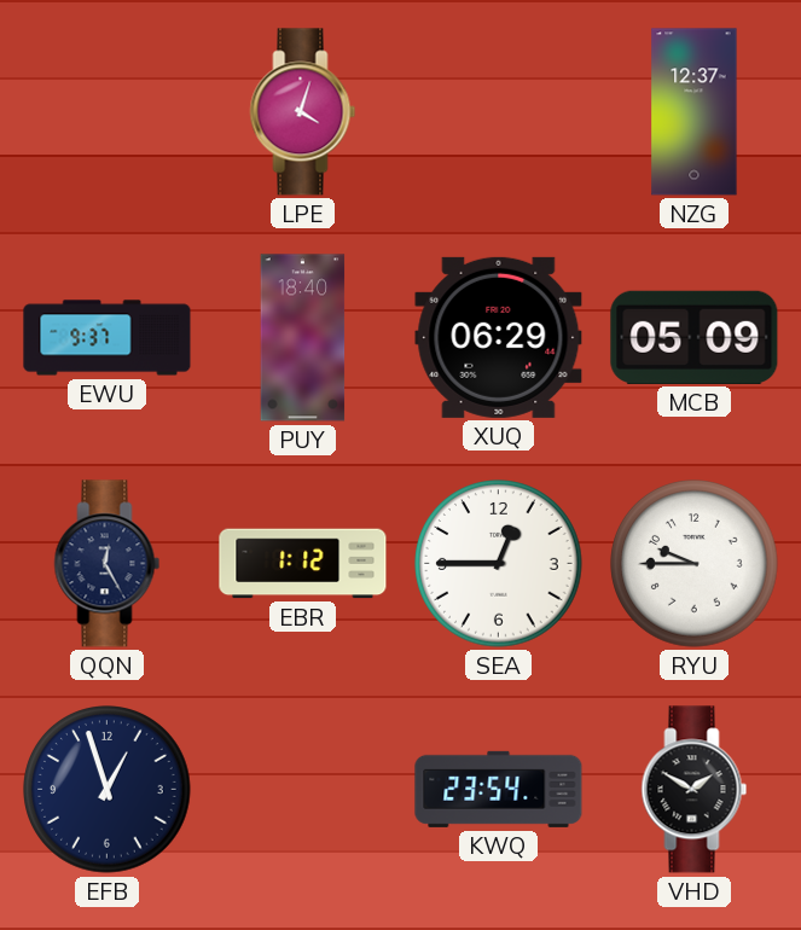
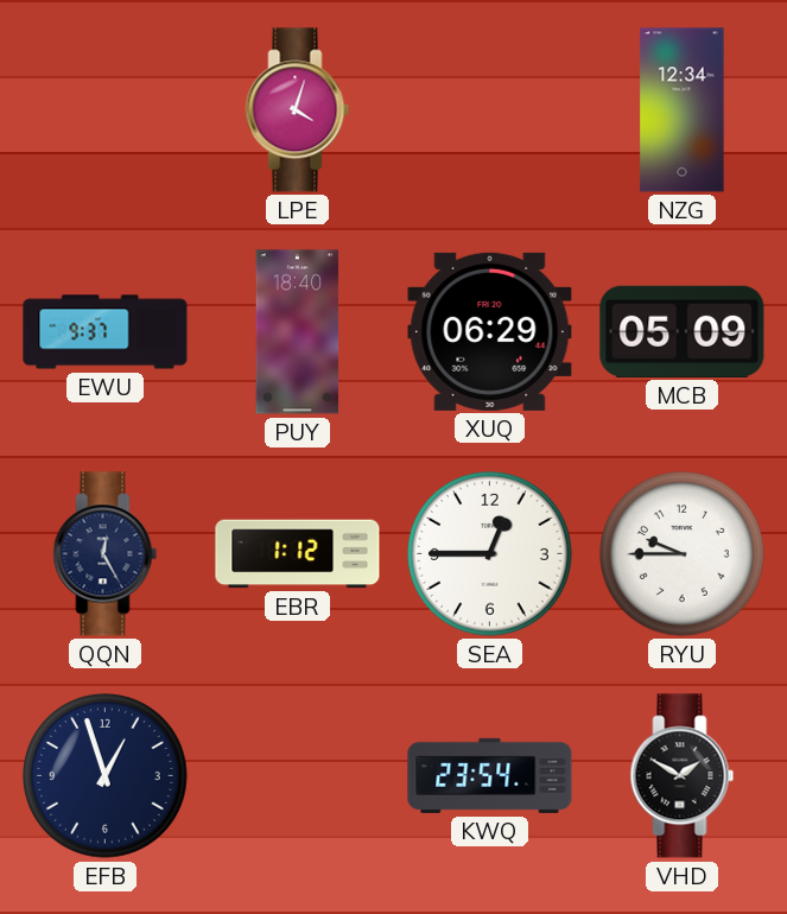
NZG: 12:37 -> 12:34 (683, 110)
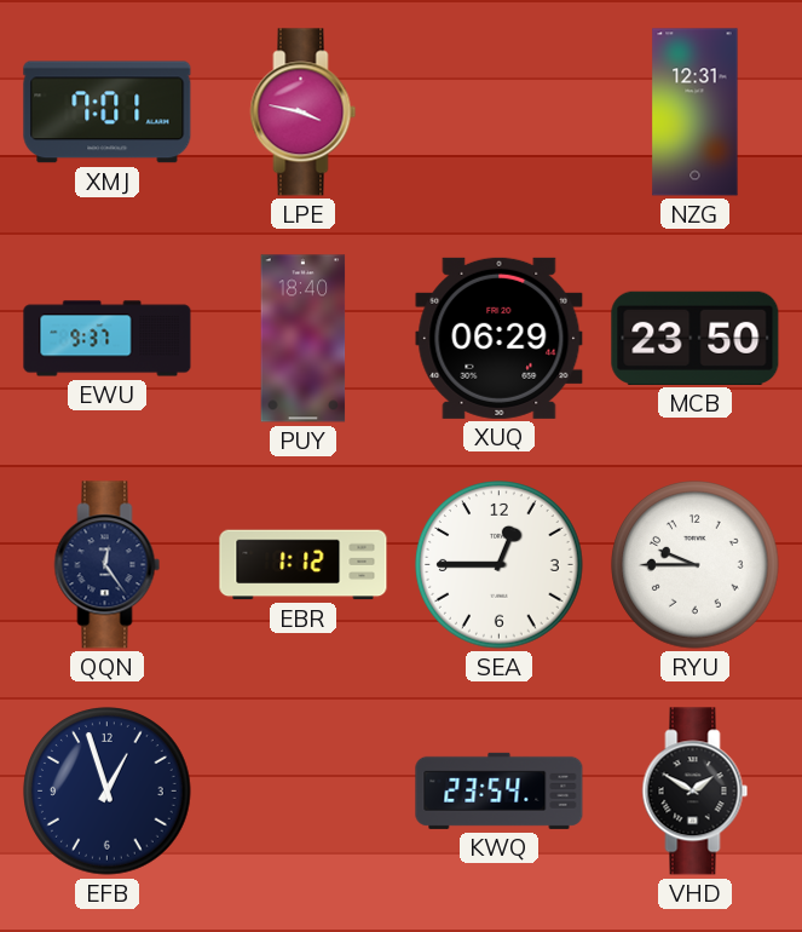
XMJ: none -> 7:01 (108, 113)
LPE: 4:03 -> 3:47 (304, 113)
NZG: 12:34 -> 12:31 (696, 113)
MCB: 05:09 -> 23:50 (696, 338)
QQN: 12:25 -> 12:24 (108, 565)
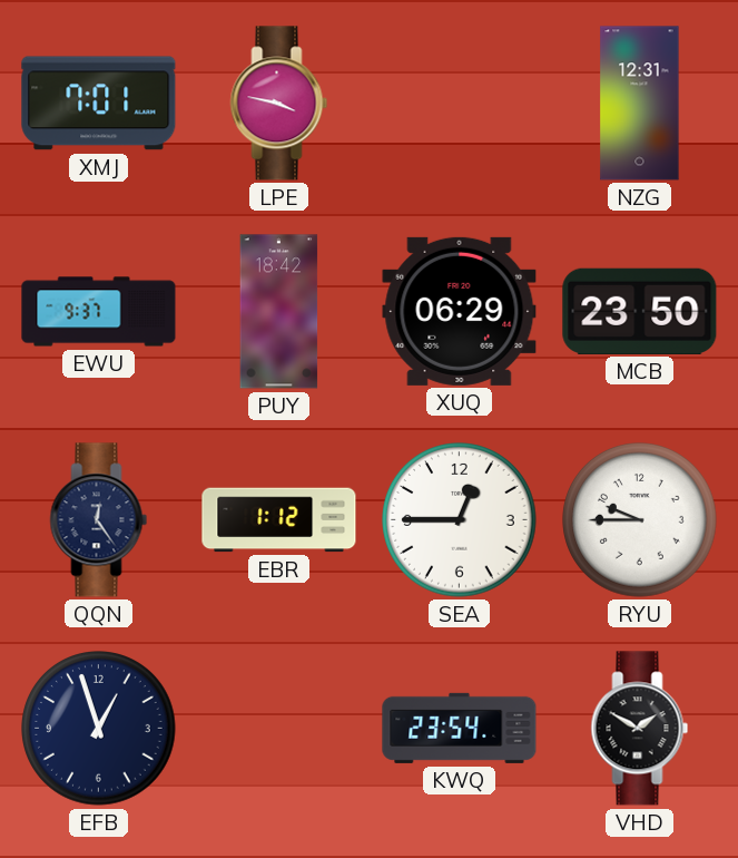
PUY: 18:40 -> 18:42 (279, 312)
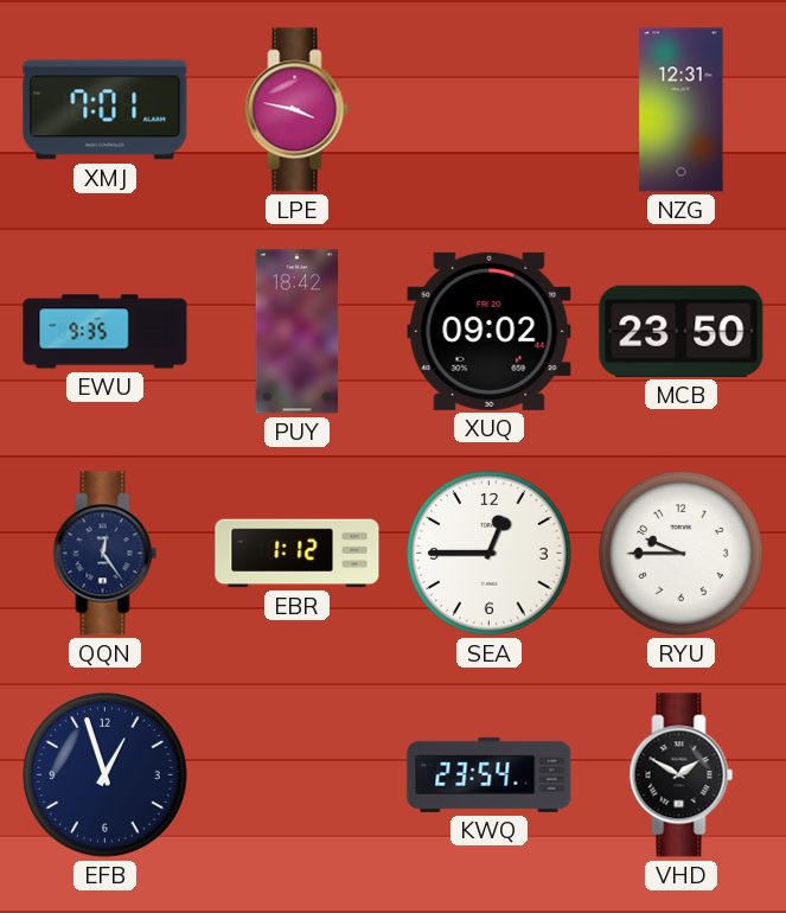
EWU: 9:37 -> 9:35 (106, 332)
XUQ: 06:29 -> 09:02 (490, 331)
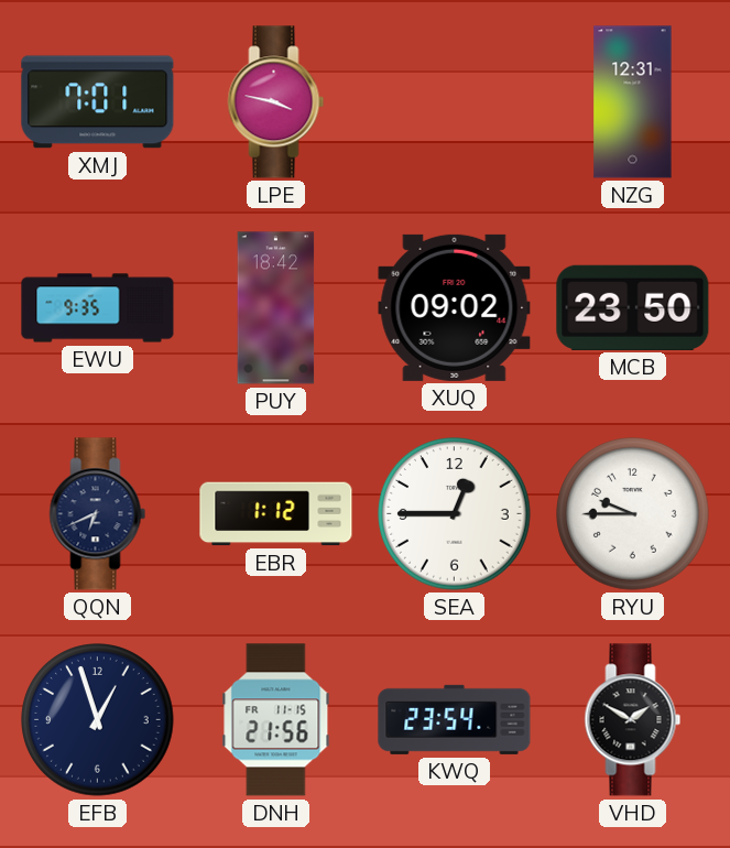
QQN: 12:24 -> 6:41 (98, 514)
DNH: none -> 21:56 (276, 720)
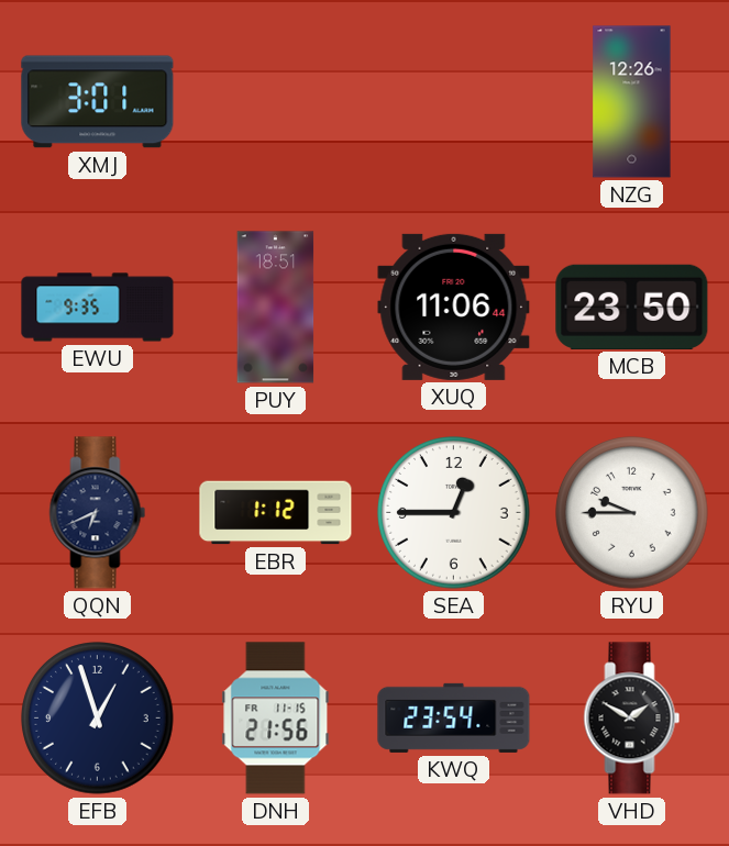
XMJ: 7:01 -> 3:01 (98, 102)
LPE: 3:47 -> none (276, 102)
NZG: 12:31 -> 12:26 (632, 102)
PUY: 18:42 -> 18:51 (276, 308)
XUQ: 09:02 -> 11:06 (454, 307)
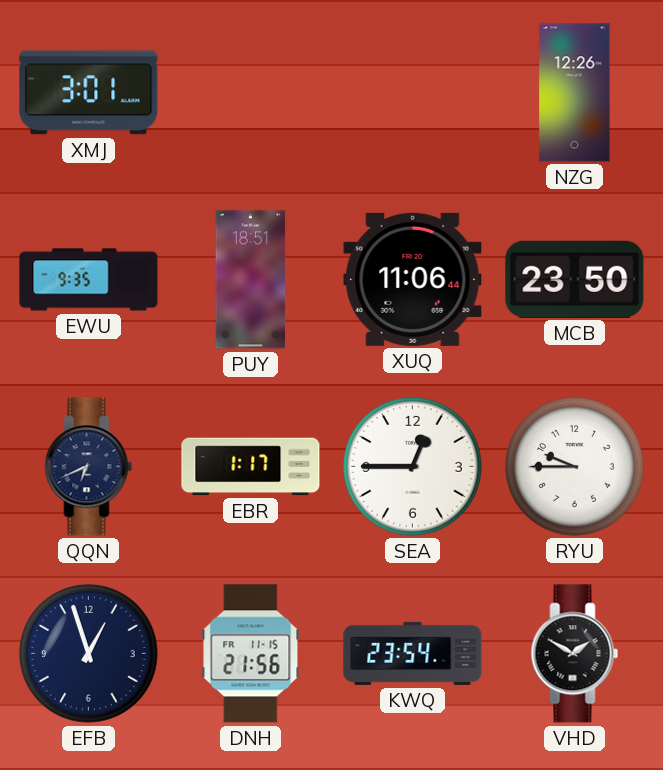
EBR: 1:12 -> 1:17 (251, 467)
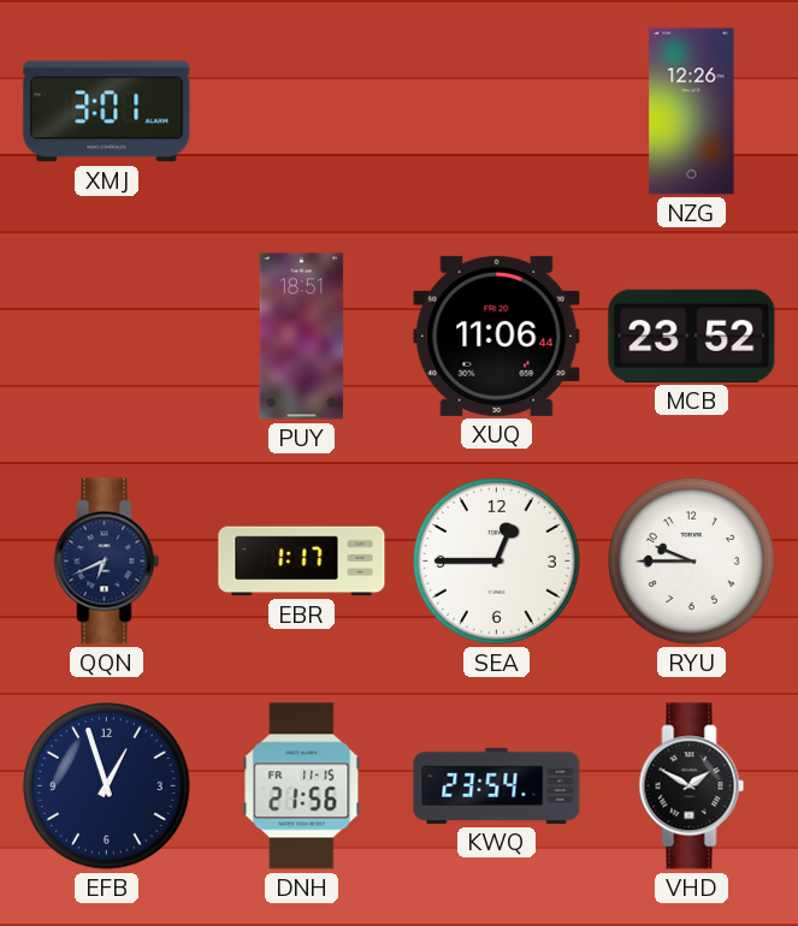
EWU: 9:35 -> none (89, 280)
MCB: 23:50 -> 23:52 (692, 336)
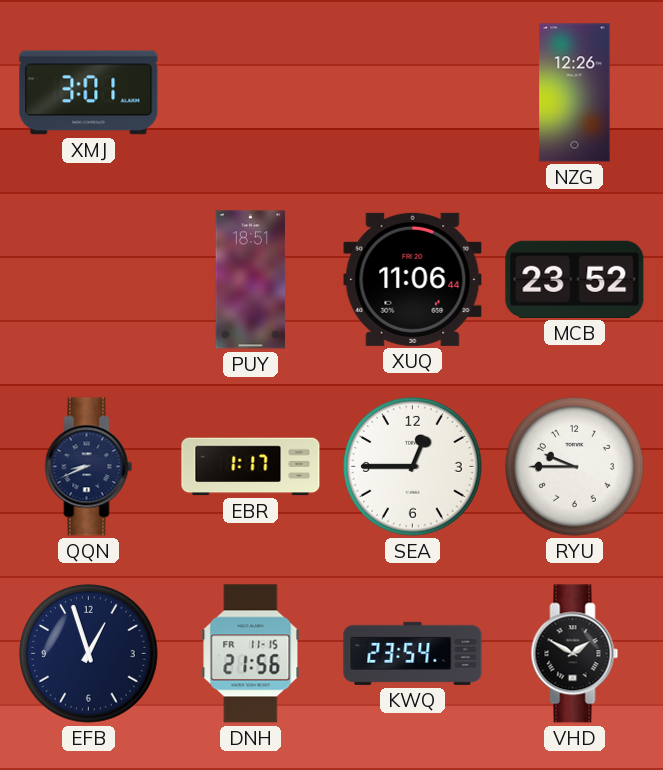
QQN: 6:41 -> 8:41 (89, 467)
